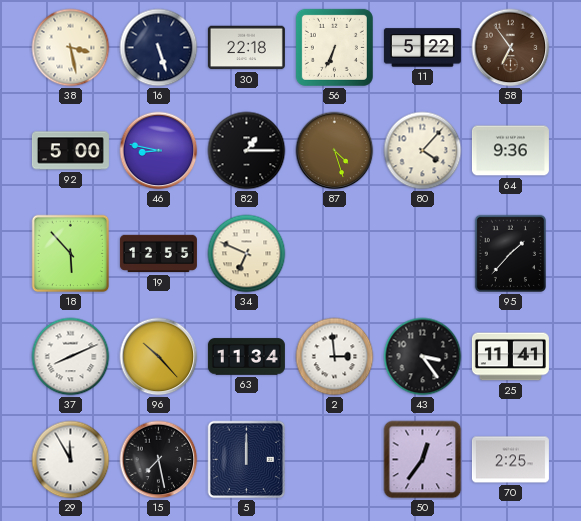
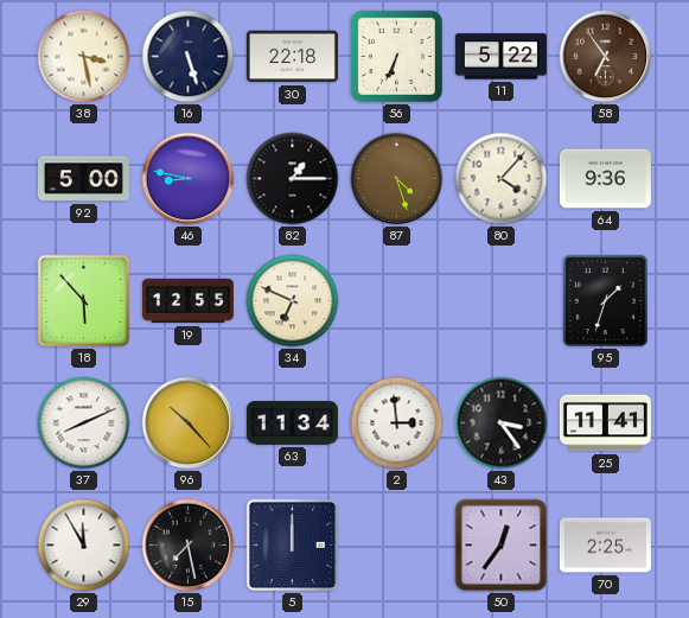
95: 1:37 -> 1:33 (605, 300)
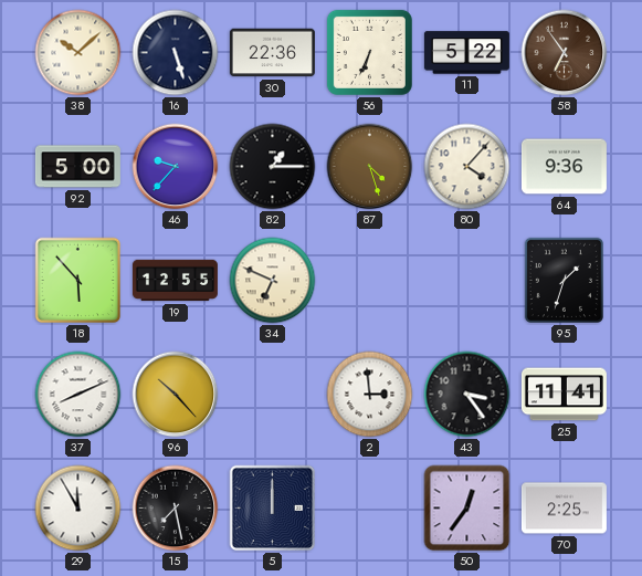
38: 3:28 -> 10:08 (78, 53)
30: 22:18 -> 22:36 (272, 53)
46: 8:47 -> 9:37 (176, 167)
63: 11:34 -> none (292, 423)
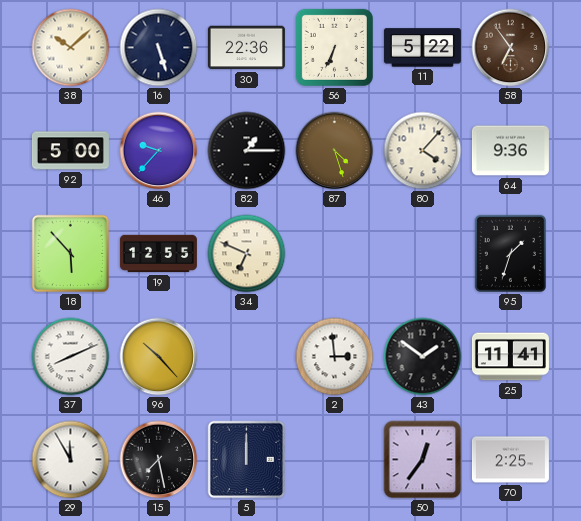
43: 3:24 -> 1:51 (423, 357)
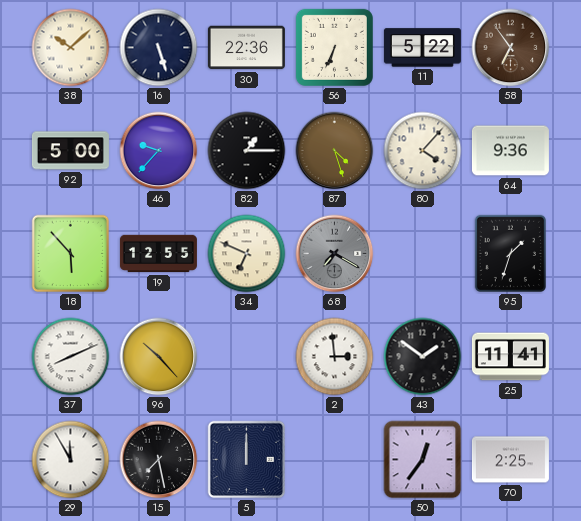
68: none -> 7:20 (335, 254)
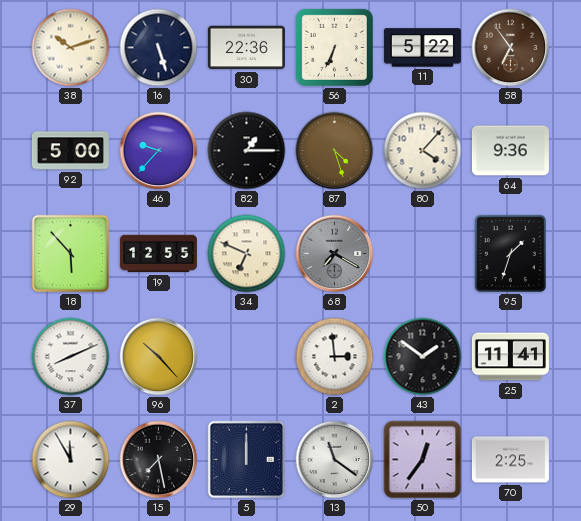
38: 10:08 -> 10:12 (71, 48)
13: none -> 11:21 (335, 460)
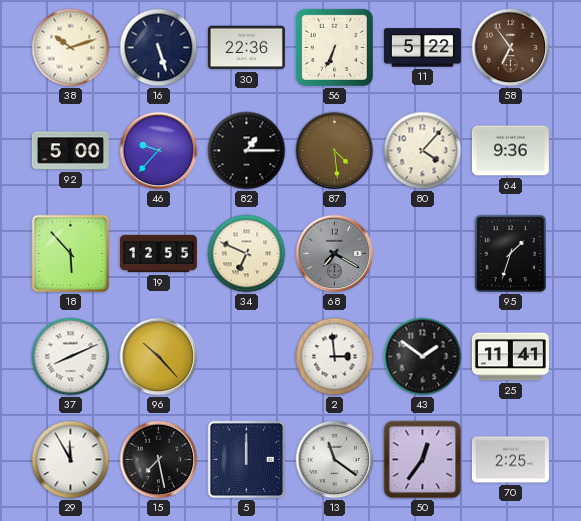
87: 4:27 -> 4:29 (335, 151)
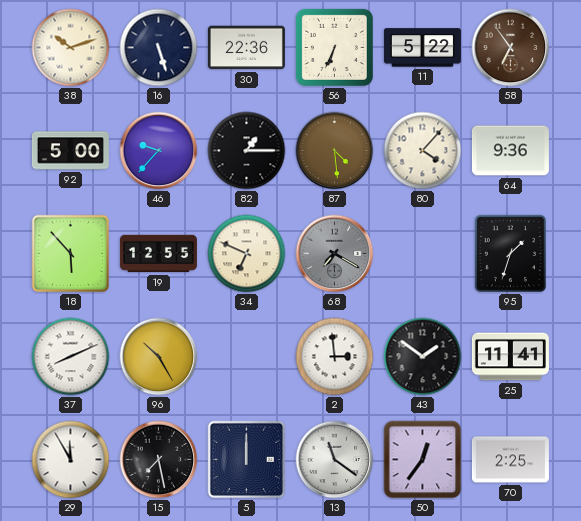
96: 10:23 -> 10:25 (159, 357)
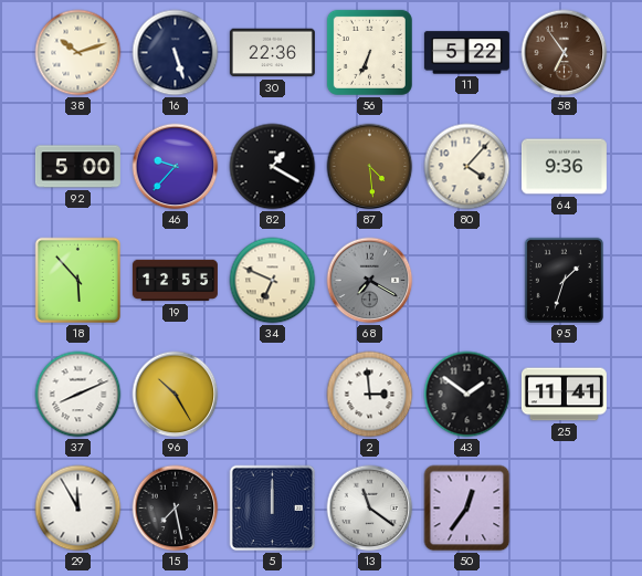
82: 1:15 -> 1:20 (273, 167)
70: 2:25 -> none (510, 460)
